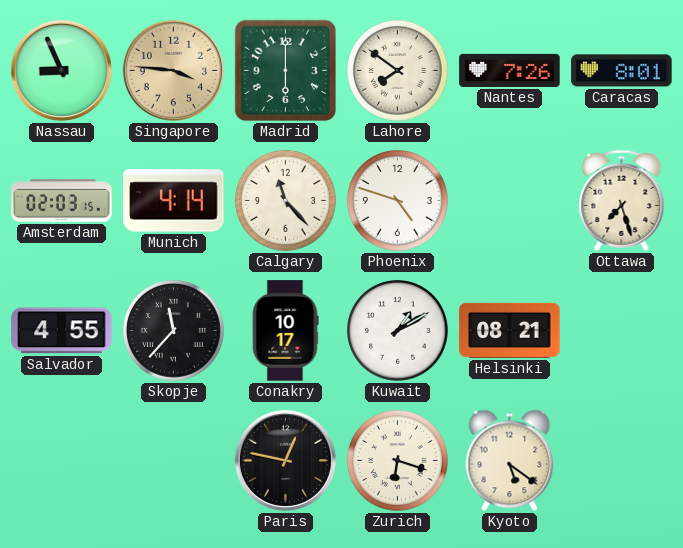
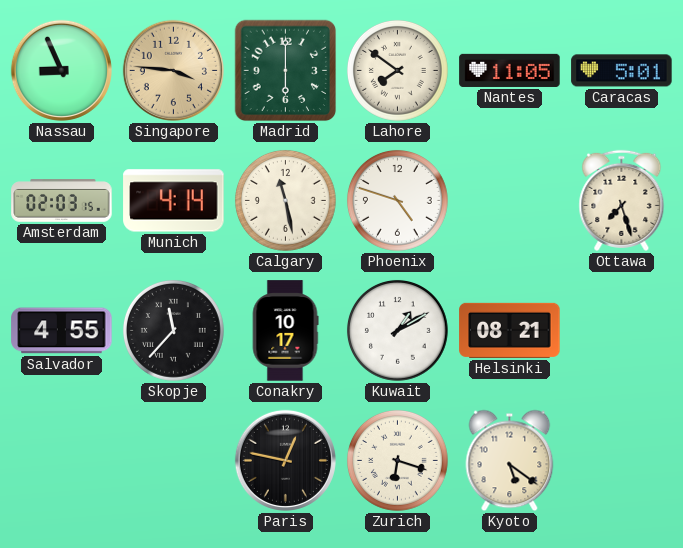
Nantes: 7:26 -> 11:05 (510, 70)
Caracas: 8:01 -> 5:01 (622, 71)
Calgary: 11:23 -> 11:28 (285, 200)
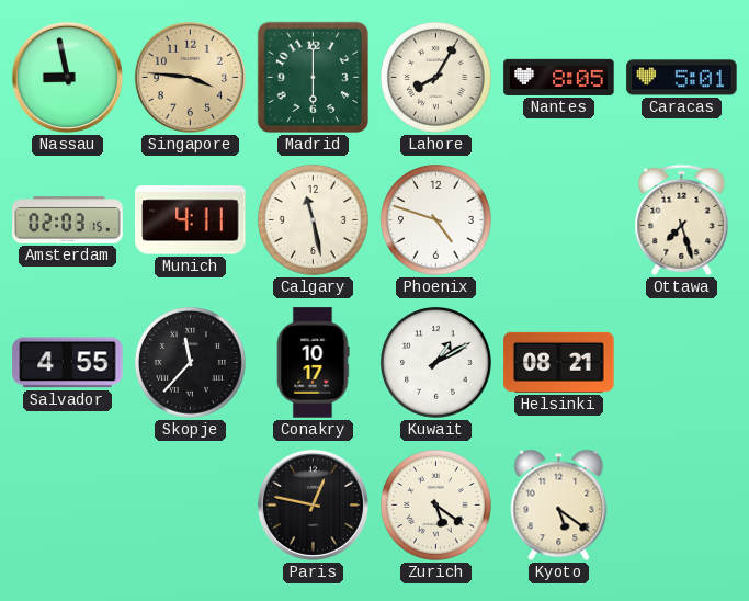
Nassau: 8:56 -> 8:58 (67, 77)
Lahore: 7:51 -> 8:05 (435, 77)
Nantes: 11:05 -> 8:05 (559, 77)
Munich: 4:14 -> 4:11 (191, 220)
Zurich: 6:18 -> 5:21 (435, 504)
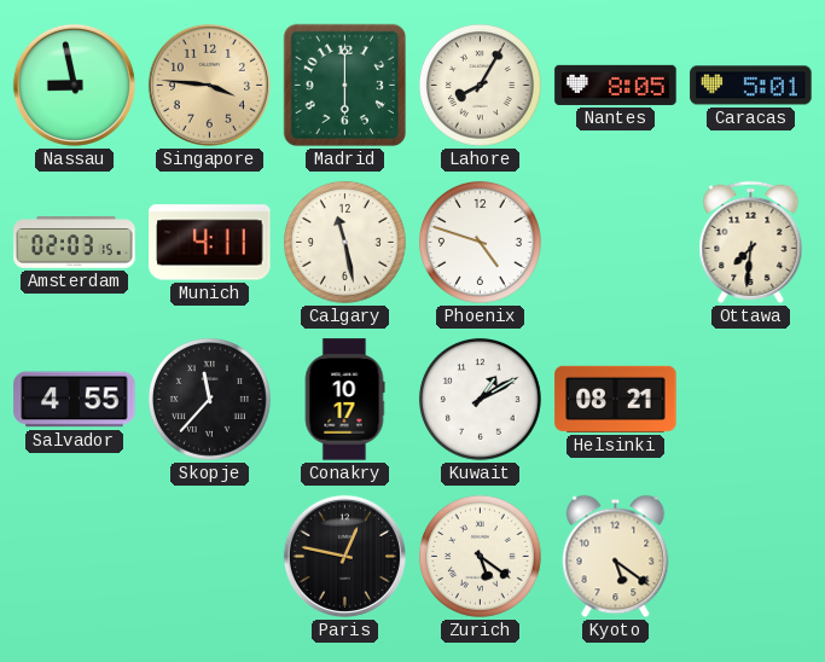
Ottawa: 7:27 -> 7:31 (751, 242)
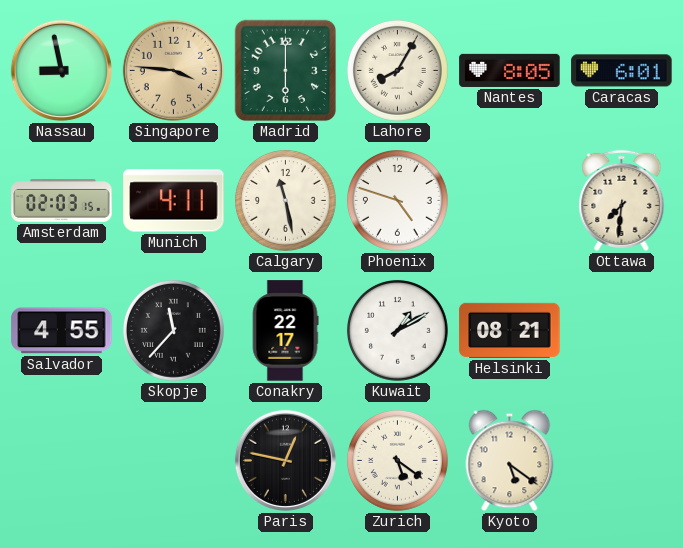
Caracas: 5:01 -> 6:01 (622, 71)
Conakry: 10:17 -> 22:17 (285, 331)
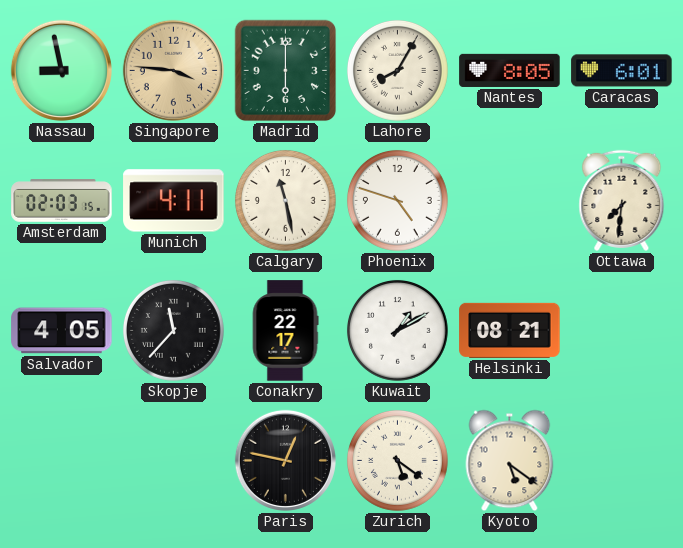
Salvador: 4:55 -> 4:05 (62, 331)
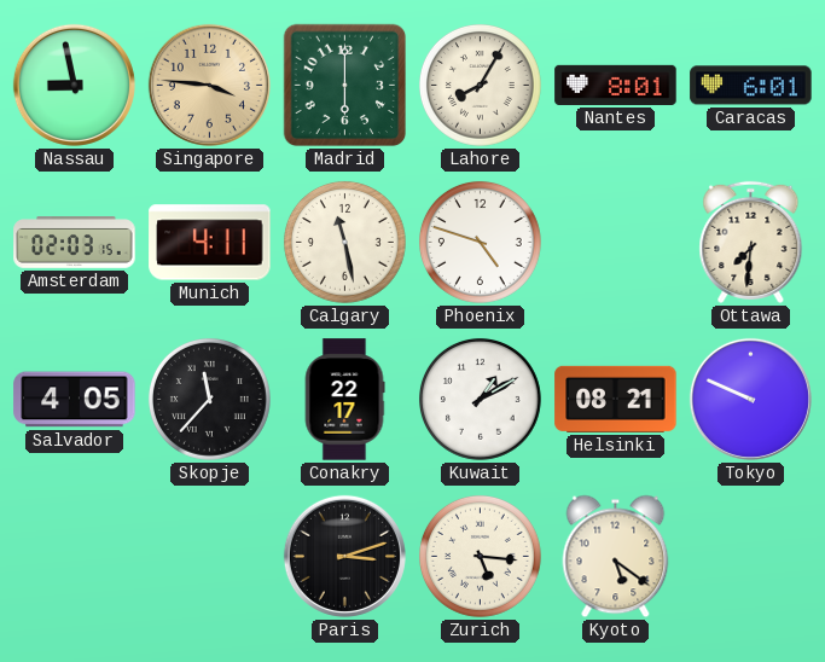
Nantes: 8:05 -> 8:01 (616, 85)
Tokyo: none -> 9:49 (750, 399)
Paris: 12:47 -> 3:12 (344, 556)
Zurich: 5:21 -> 5:16 (480, 556)
